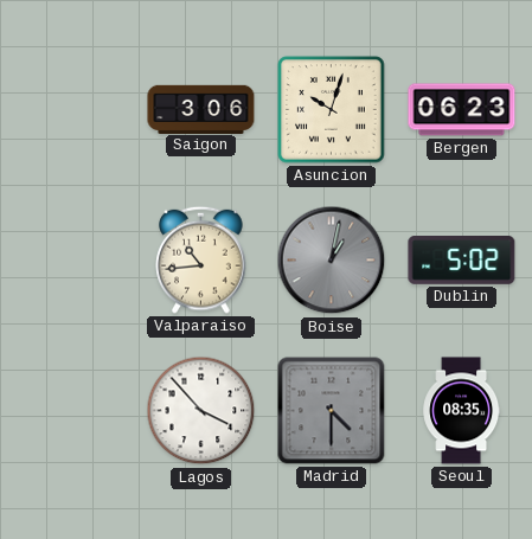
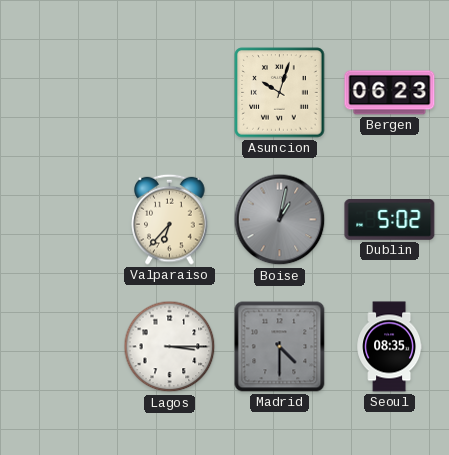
Saigon: 3:06 -> none (201, 109)
Valparaiso: 10:44 -> 6:37 (170, 219)
Lagos: 3:53 -> 3:15 (170, 347)
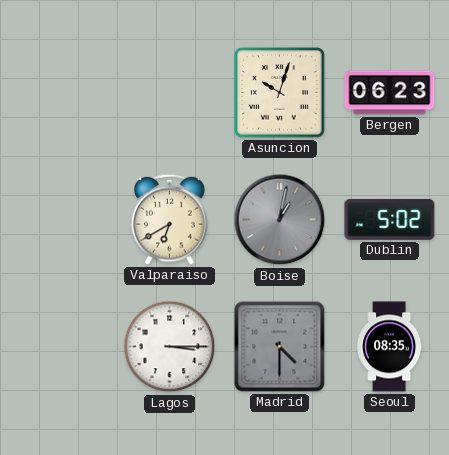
Valparaiso: 6:37 -> 6:40 (170, 219)
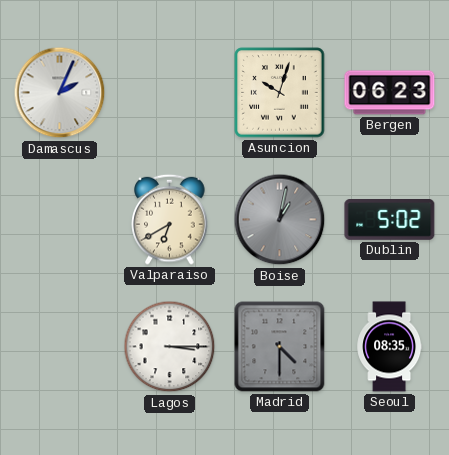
Damascus: none -> 2:04 (60, 93)
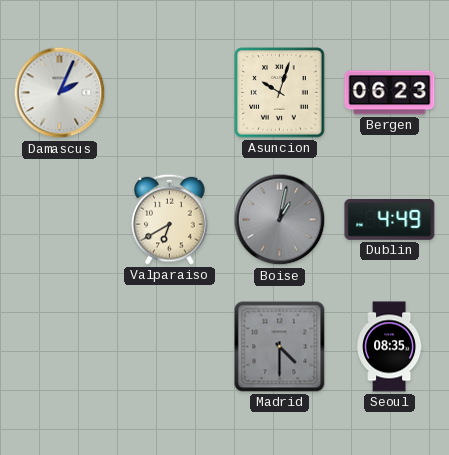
Dublin: 5:02 -> 4:49 (390, 220)
Lagos: 3:15 -> none (170, 347)
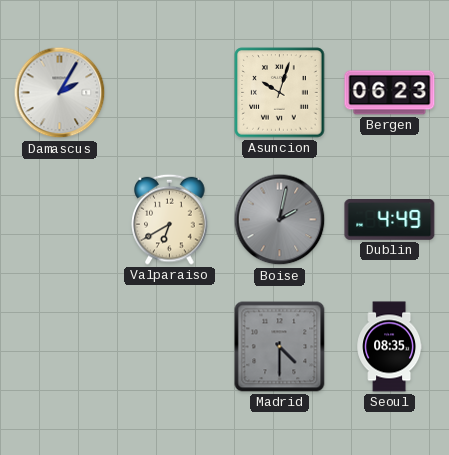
Damascus: 2:04 -> 2:05 (60, 93)
Boise: 1:02 -> 2:02 (280, 220)
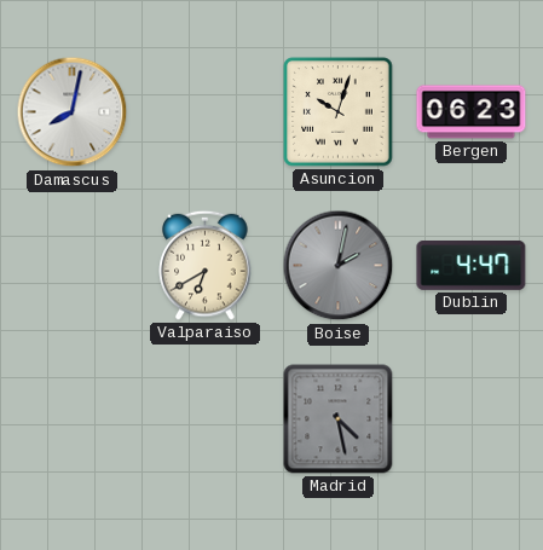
Damascus: 2:05 -> 8:02 (73, 112)
Dublin: 4:49 -> 4:47 (472, 266)
Madrid: 4:30 -> 4:28 (339, 419)
Seoul: 08:35 -> none (390, 347)
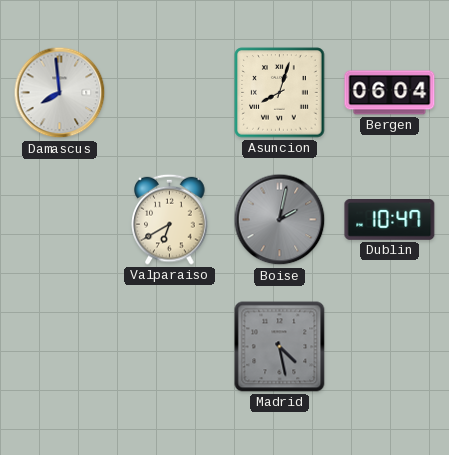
Damascus: 8:02 -> 7:59 (60, 93)
Asuncion: 10:03 -> 8:03 (280, 93)
Bergen: 06:23 -> 06:04 (390, 93)
Dublin: 4:47 -> 10:47 (390, 220)
